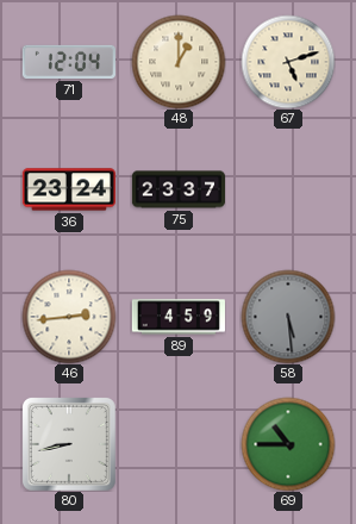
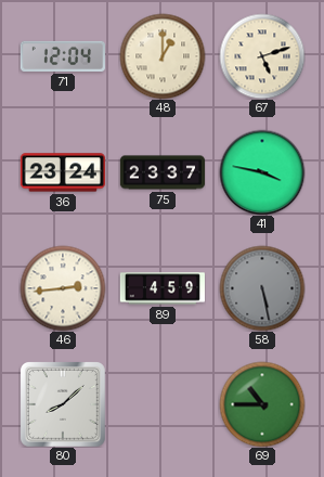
41: none -> 3:47 (262, 172)
58: 5:29 -> 5:28 (262, 288)
80: 8:43 -> 8:08 (63, 404)
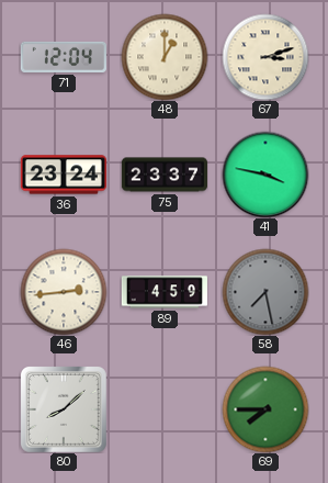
67: 5:12 -> 3:12 (265, 57)
58: 5:28 -> 7:28 (265, 292)
69: 10:45 -> 7:45 (265, 409)
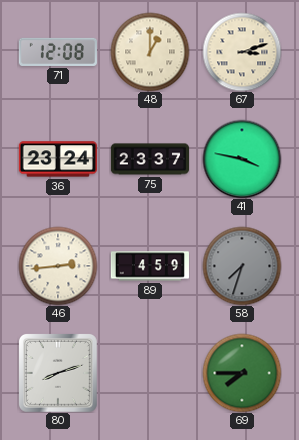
71: 12:04 -> 12:08 (58, 52)
58: 7:28 -> 7:33 (242, 266)
80: 8:08 -> 8:12 (58, 373)
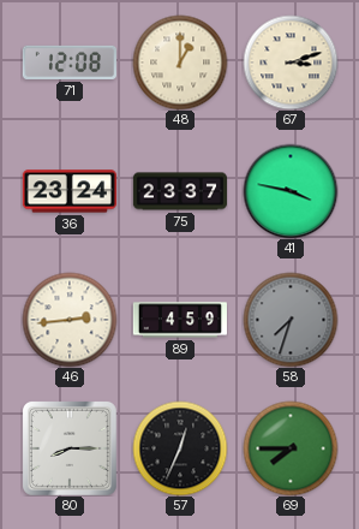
80: 8:12 -> 8:15 (70, 448)
57: none -> 12:34 (180, 448)
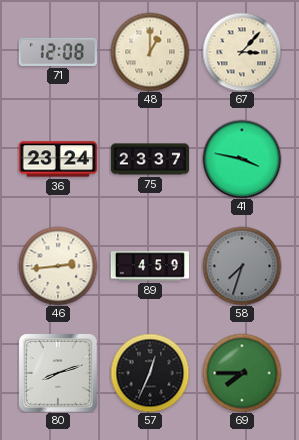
67: 3:12 -> 3:07 (242, 52)
80: 8:15 -> 8:12 (58, 373)
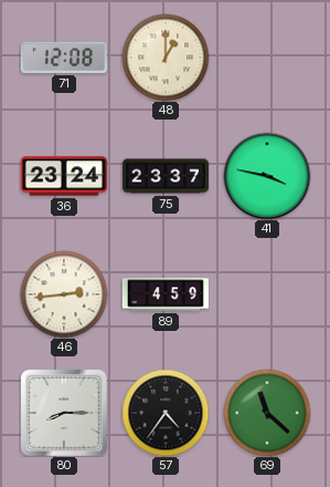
67: 3:07 -> none (242, 52)
58: 7:33 -> none (242, 266)
80: 8:12 -> 8:15 (64, 413)
57: 12:34 -> 4:36 (166, 413)
69: 7:45 -> 11:22 (267, 413)
